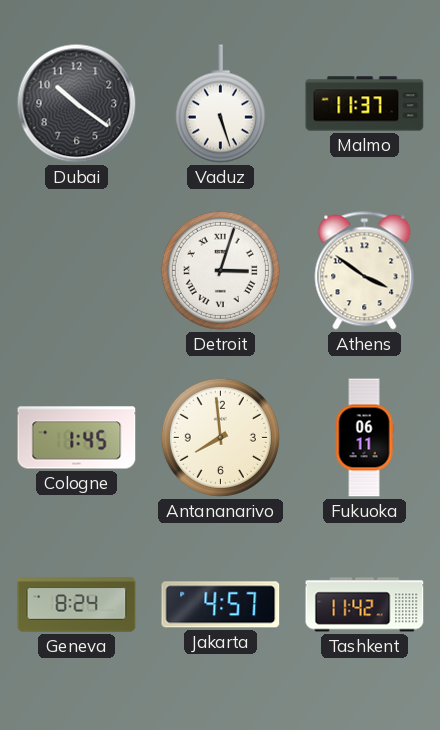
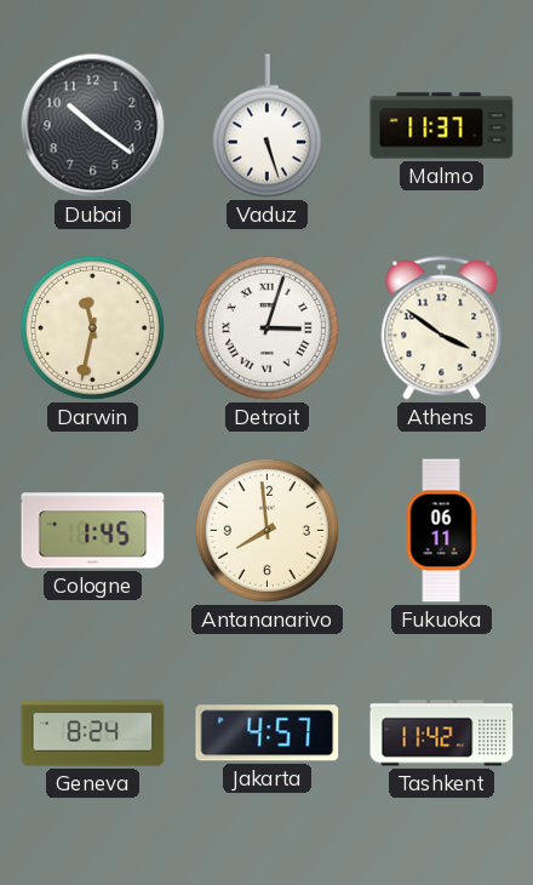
Darwin: none -> 11:32 (92, 327)
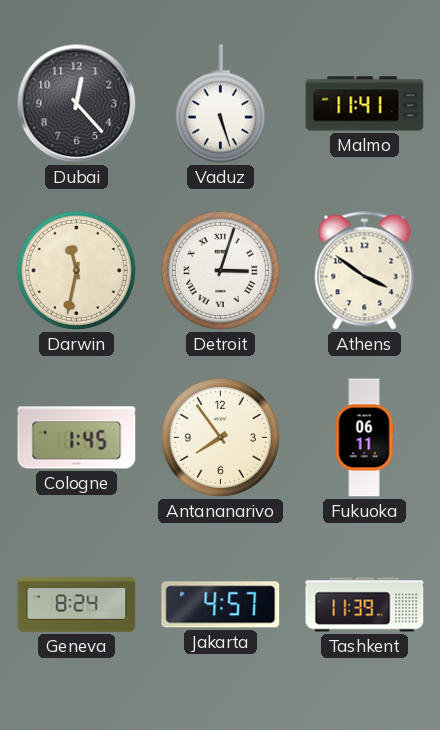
Dubai: 10:21 -> 12:23 (77, 104)
Malmo: 11:37 -> 11:41 (365, 104)
Antananarivo: 7:59 -> 7:54 (220, 437)
Tashkent: 11:42 -> 11:39 (365, 605)
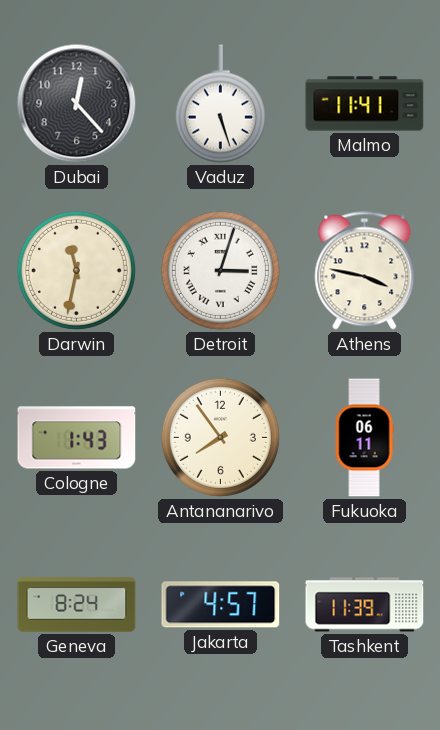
Athens: 3:51 -> 3:47 (365, 271)
Cologne: 1:45 -> 1:43 (77, 438)
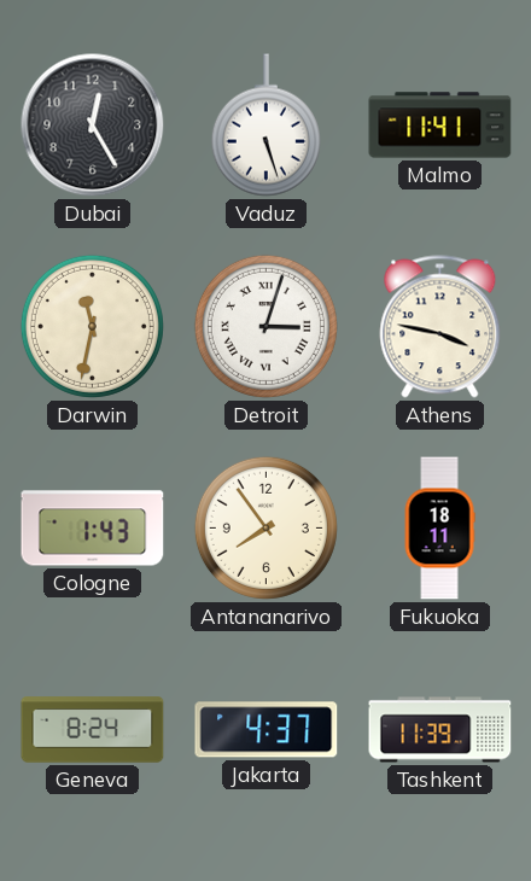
Dubai: 12:23 -> 12:25 (93, 126)
Fukuoka: 06:11 -> 18:11 (439, 529)
Jakarta: 4:57 -> 4:37 (267, 730)
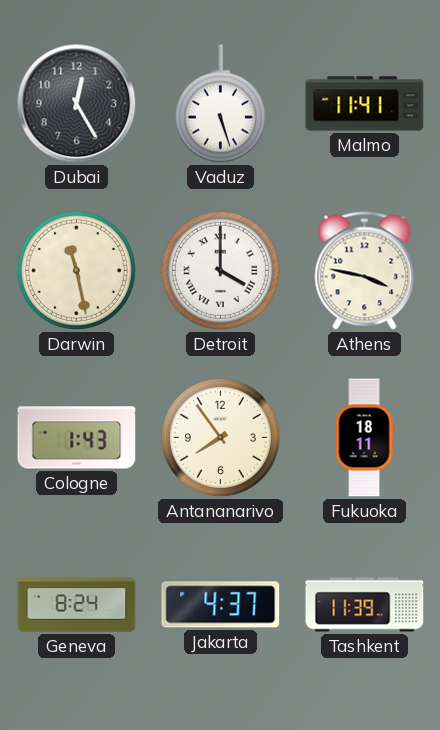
Darwin: 11:32 -> 11:28 (76, 270)
Detroit: 3:03 -> 4:00 (220, 270)
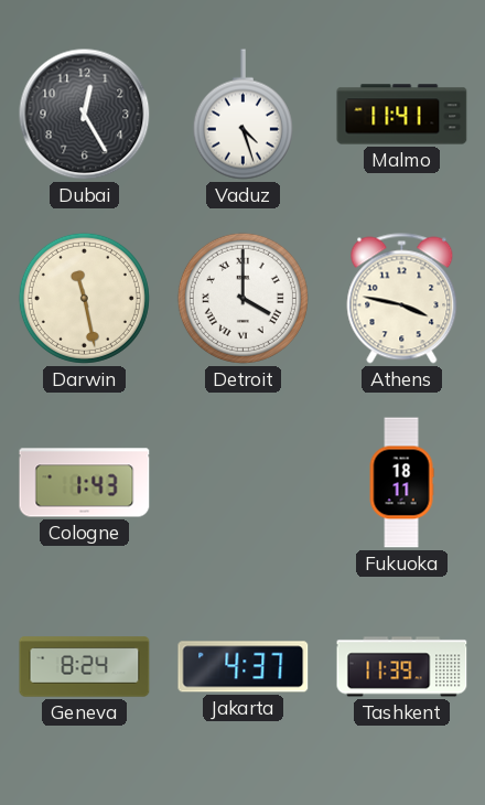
Vaduz: 5:27 -> 4:27 (242, 115)
Antananarivo: 7:54 -> none (220, 437)
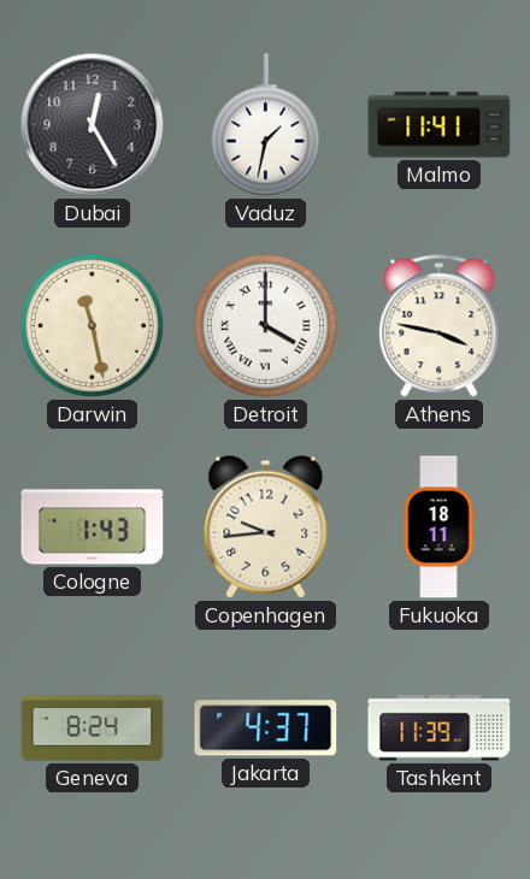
Vaduz: 4:27 -> 1:32 (265, 125)
Copenhagen: none -> 9:44 (266, 526)
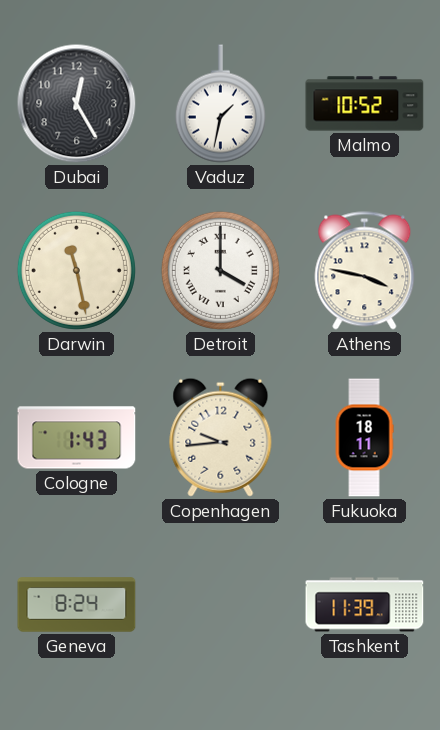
Malmo: 11:41 -> 10:52 (365, 104)
Jakarta: 4:37 -> none (266, 728)
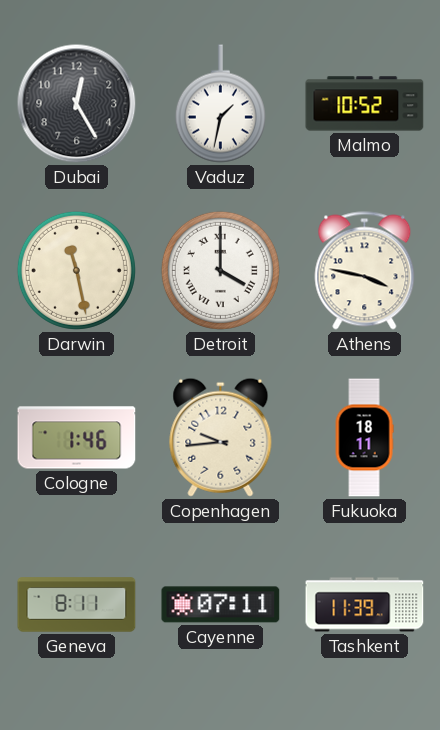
Cologne: 1:43 -> 1:46 (77, 438)
Geneva: 8:24 -> 8:11 (77, 605)
Cayenne: none -> 07:11 (221, 605)
